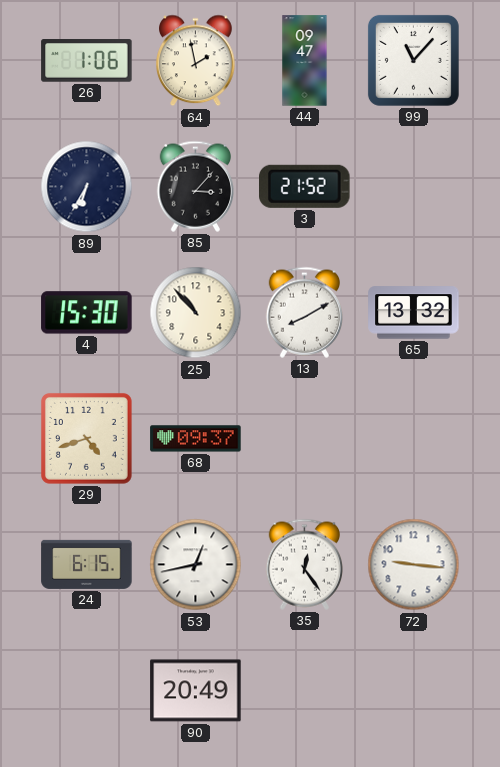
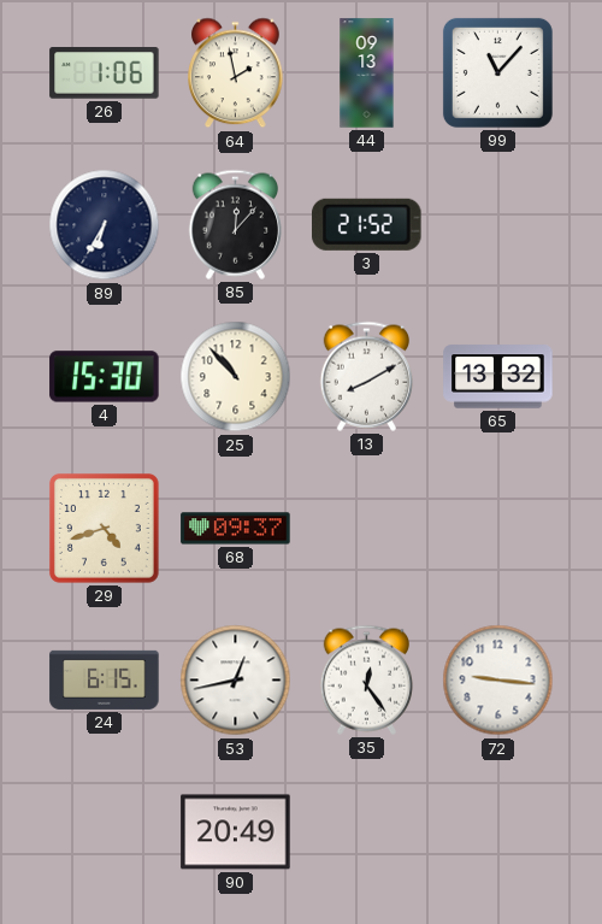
44: 09:47 -> 09:13 (367, 73)
85: 3:07 -> 12:07 (235, 224)
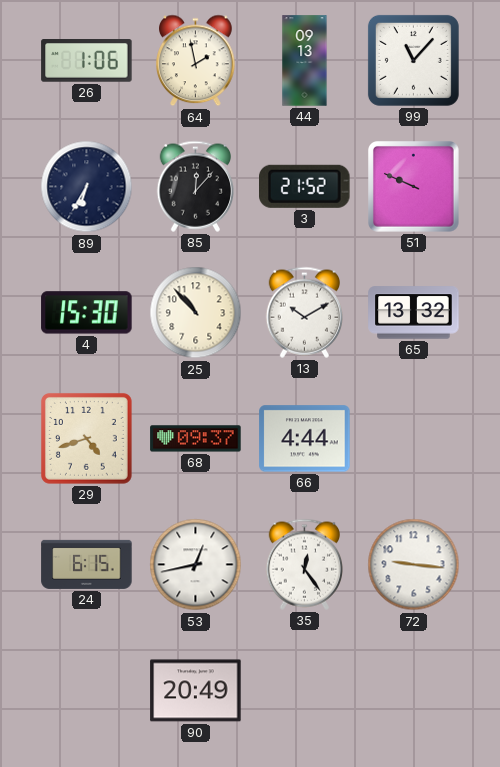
51: none -> 9:49 (414, 187)
13: 8:10 -> 10:10 (304, 312)
66: none -> 4:44 (305, 439)
